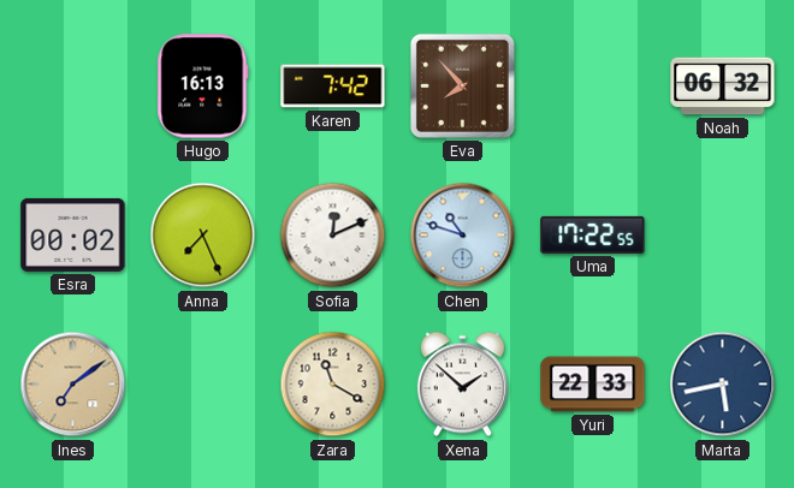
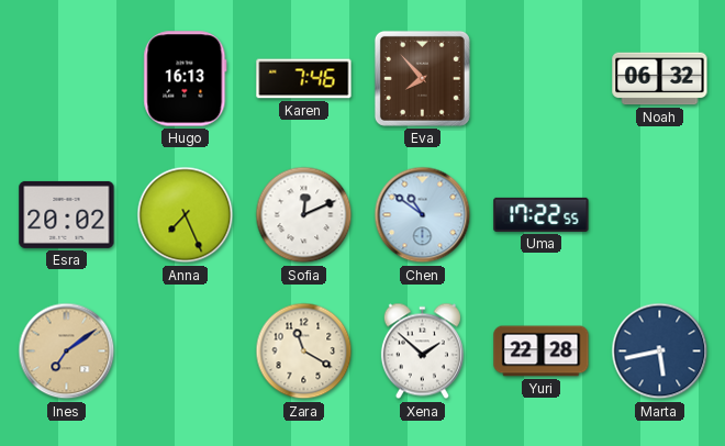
Karen: 7:42 -> 7:46 (304, 79)
Esra: 00:02 -> 20:02 (67, 214)
Chen: 10:48 -> 10:51 (423, 215)
Yuri: 22:33 -> 22:28 (542, 352)
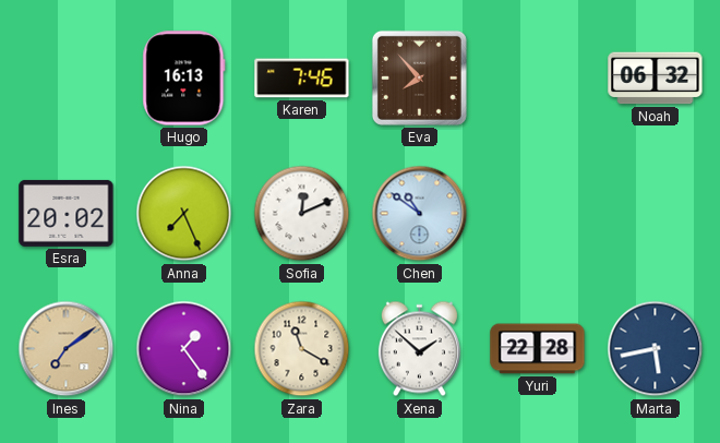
Uma: 17:22 -> none (542, 214)
Nina: none -> 1:24 (184, 349)
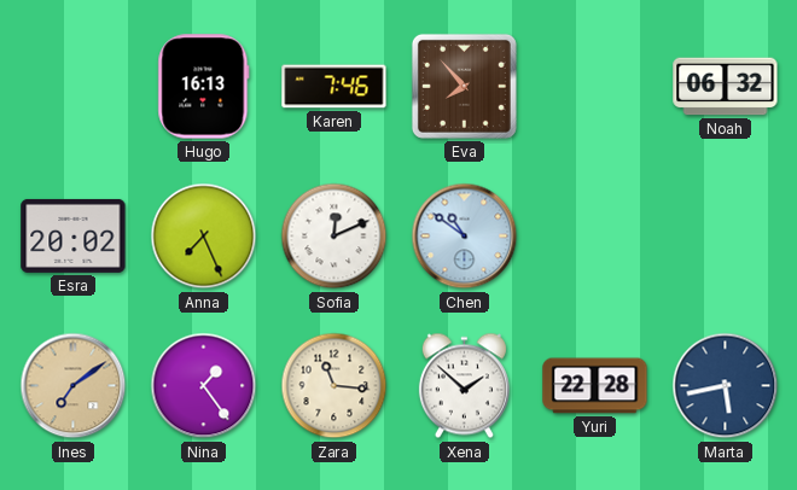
Zara: 11:20 -> 11:16 (334, 386)
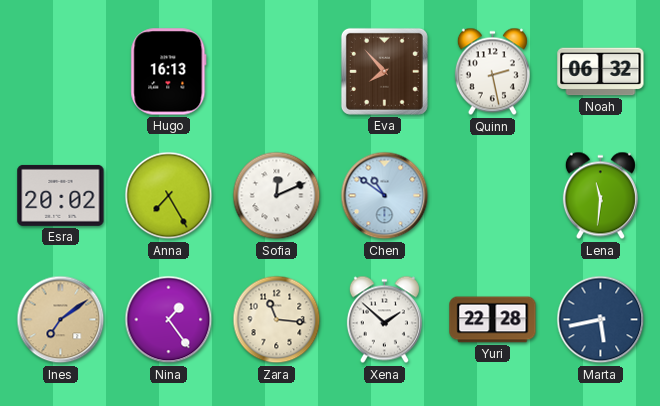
Karen: 7:46 -> none (334, 87)
Quinn: none -> 2:28 (492, 72)
Anna: 7:26 -> 7:25 (169, 196)
Lena: none -> 11:31 (600, 196)
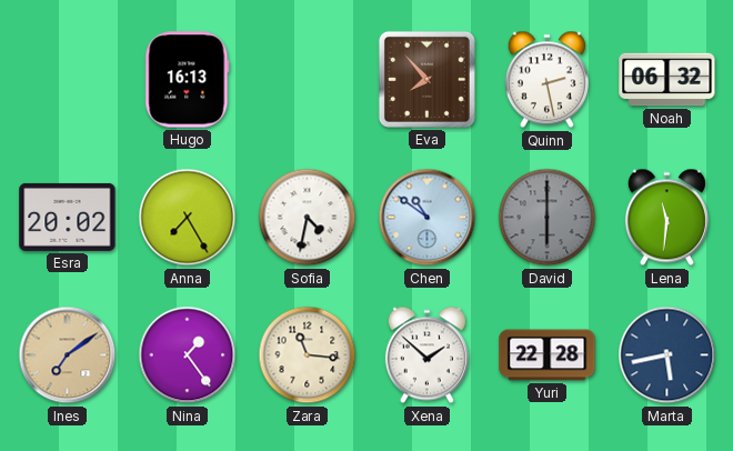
Sofia: 12:11 -> 4:32 (308, 218)
David: none -> 6:00 (548, 218)
